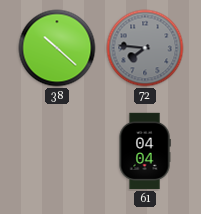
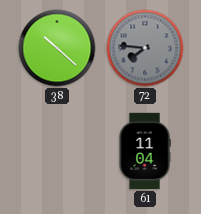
61: 04:04 -> 11:04 (145, 151)
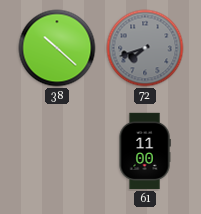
72: 7:46 -> 7:42 (145, 48)
61: 11:04 -> 11:00 (145, 151)
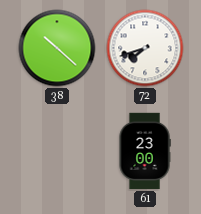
72 dial: grey -> white (145, 48)
61: 11:00 -> 23:00 (145, 151)
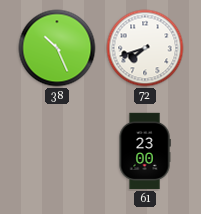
38: 10:22 -> 10:26 (57, 48)
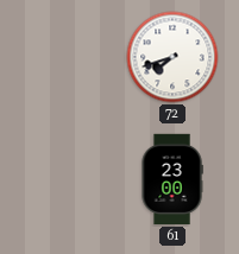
38: 10:26 -> none (57, 48)
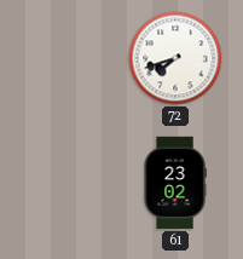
61: 23:00 -> 23:02 (175, 183)
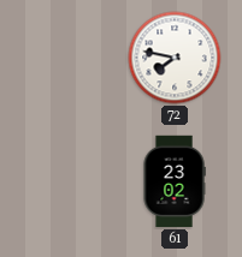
72: 7:42 -> 7:47 (175, 58)
